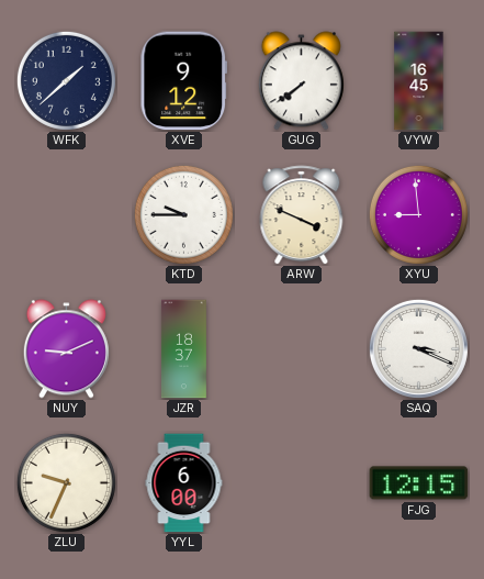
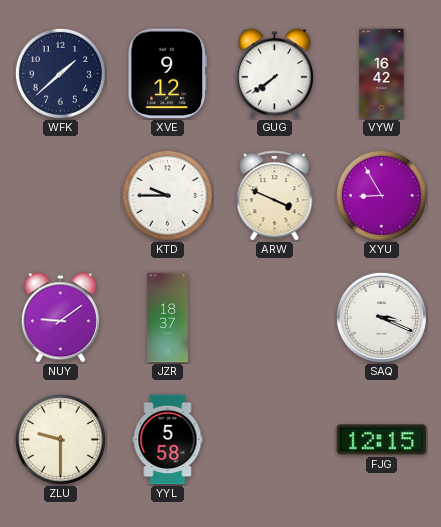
VYW: 16:45 -> 16:42 (382, 74)
XYU: 8:59 -> 8:55 (381, 195)
NUY: 9:11 -> 9:09 (60, 318)
ZLU: 9:34 -> 9:30 (60, 439)
YYL: 6:00 -> 5:58 (168, 440)
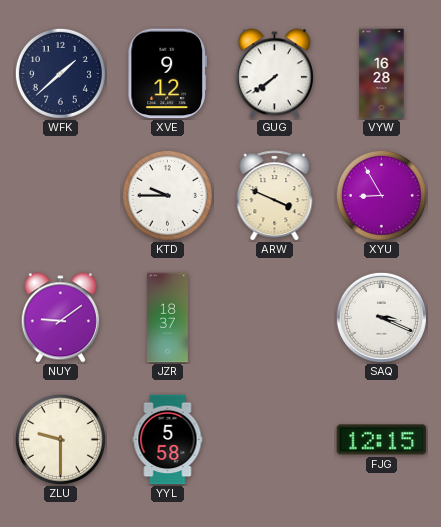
VYW: 16:42 -> 16:28 (382, 74)
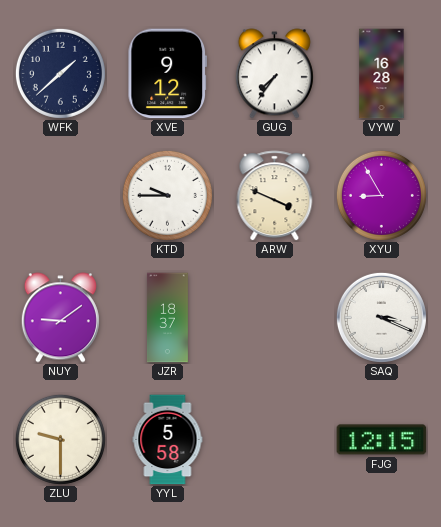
GUG: 7:39 -> 7:36 (274, 74)
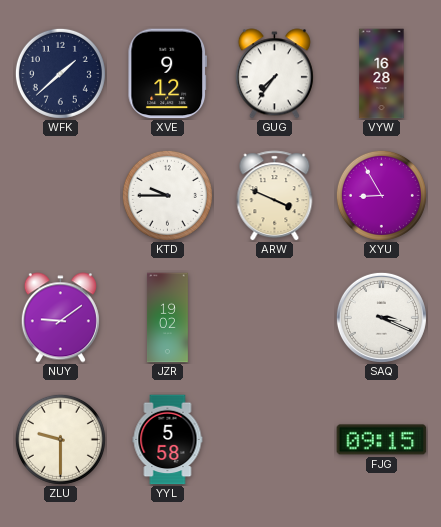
JZR: 18:37 -> 19:02 (168, 318)
FJG: 12:15 -> 09:15 (382, 440)
